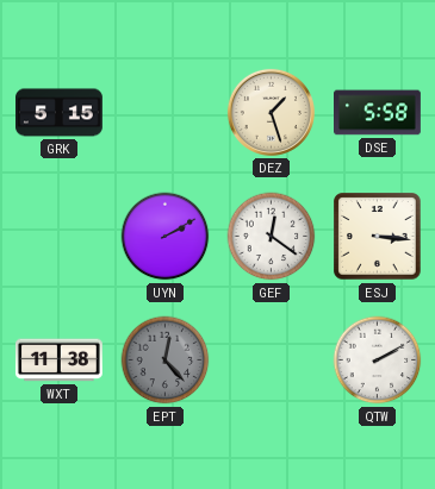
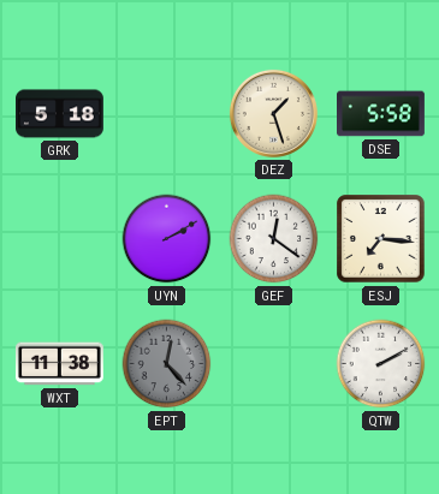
GRK: 5:15 -> 5:18 (60, 114)
ESJ: 3:16 -> 7:16 (381, 239)
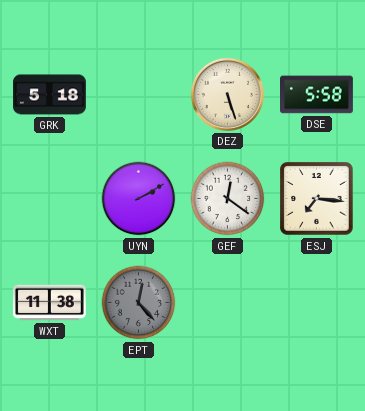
DEZ: 1:27 -> 5:27 (227, 94)
QTW: 2:10 -> none (381, 364)
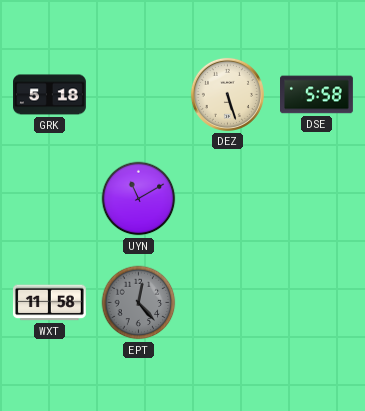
UYN: 2:10 -> 11:10 (139, 199)
GEF: 12:21 -> none (228, 199)
ESJ: 7:16 -> none (317, 199)
WXT: 11:38 -> 11:58 (49, 303)
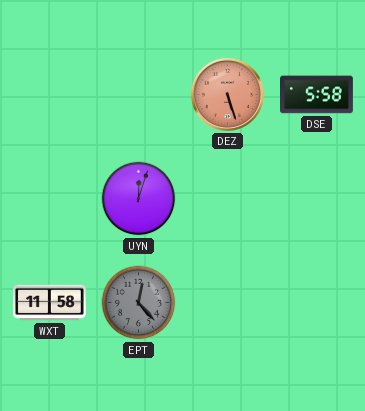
GRK: 5:18 -> none (50, 95)
DEZ dial: cream -> salmon (227, 94)
UYN: 11:10 -> 12:03 (139, 199)
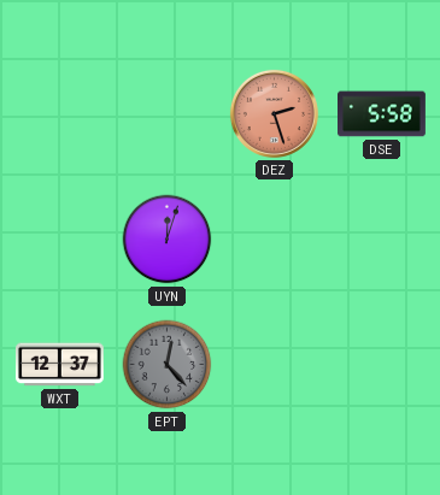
DEZ: 5:27 -> 2:27 (274, 113)
WXT: 11:58 -> 12:37 (59, 365)
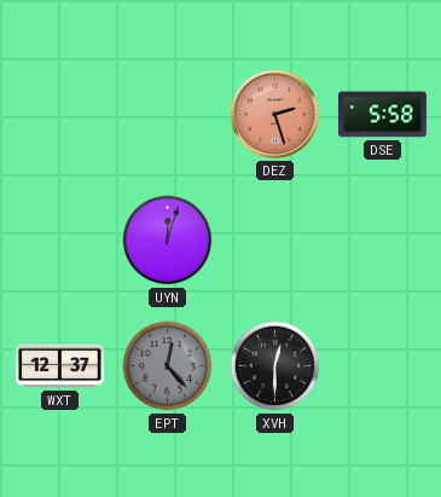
XVH: none -> 12:30 (275, 366)
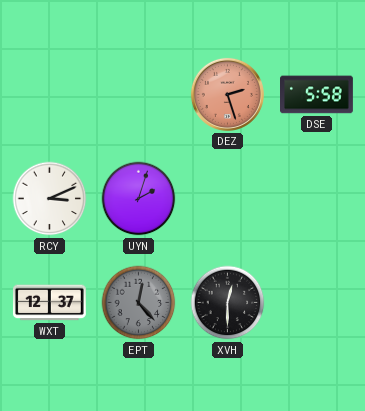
RCY: none -> 3:11 (50, 199)
UYN: 12:03 -> 2:03 (139, 199)
